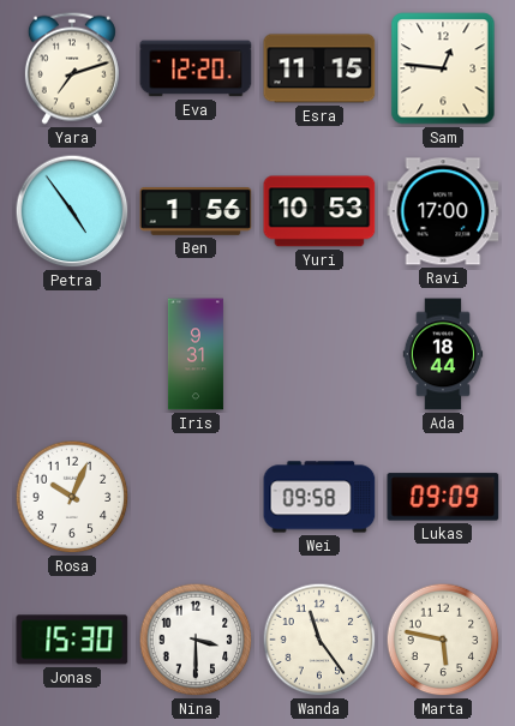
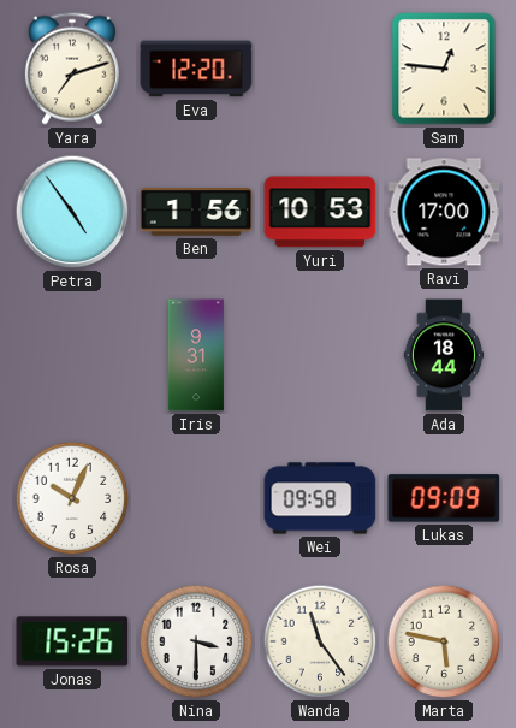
Esra: 11:15 -> none (319, 68)
Jonas: 15:30 -> 15:26 (72, 641)
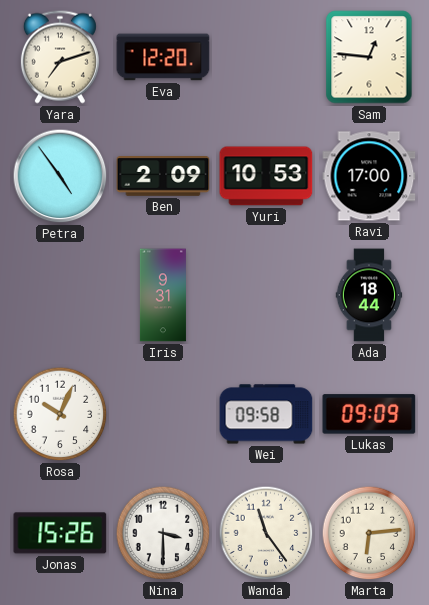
Ben: 1:56 -> 2:09 (163, 177)
Marta: 5:47 -> 6:14 (369, 533)
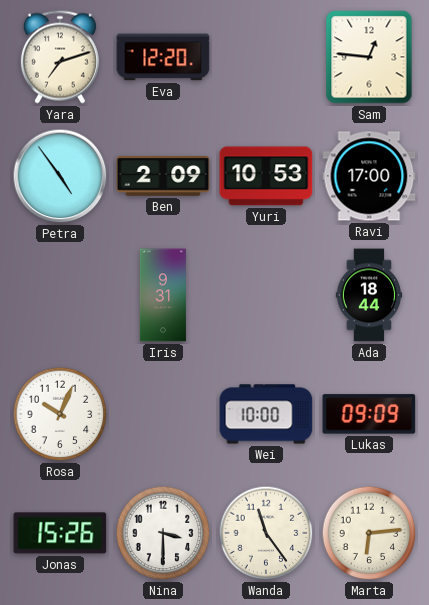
Wei: 09:58 -> 10:00 (266, 414)
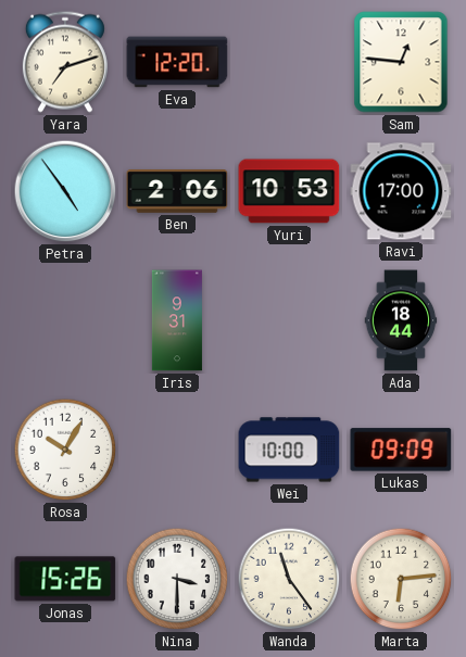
Ben: 2:09 -> 2:06 (177, 192)
Rosa: 10:04 -> 10:05 (65, 450)
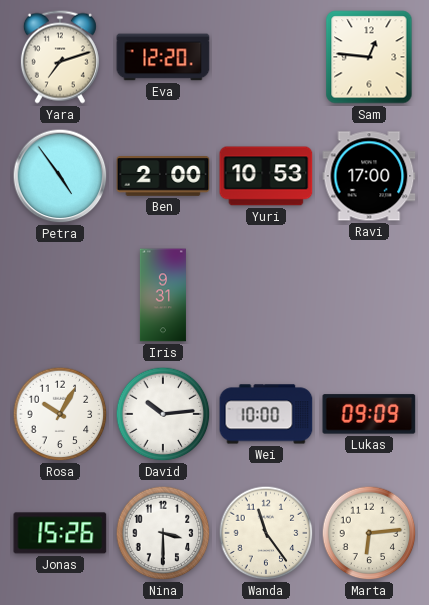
Ben: 2:06 -> 2:00 (163, 177)
Ada: 18:44 -> none (401, 320)
David: none -> 10:14 (163, 414)
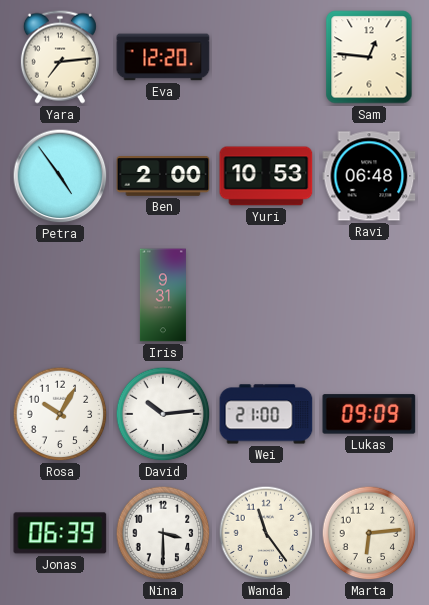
Yara: 7:12 -> 7:14 (60, 57)
Ravi: 17:00 -> 06:48 (369, 176)
Wei: 10:00 -> 21:00 (266, 414)
Jonas: 15:26 -> 06:39 (60, 533)
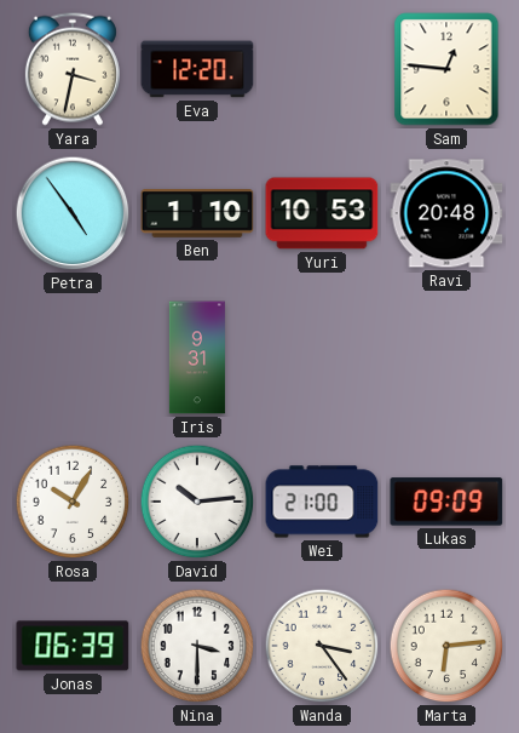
Yara: 7:14 -> 3:32 (73, 69)
Ben: 2:00 -> 1:10 (197, 214)
Ravi: 06:48 -> 20:48 (446, 213)
Wanda: 11:24 -> 3:24 (322, 646)
